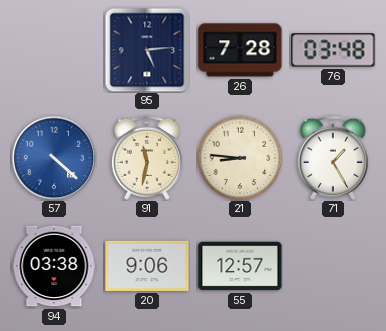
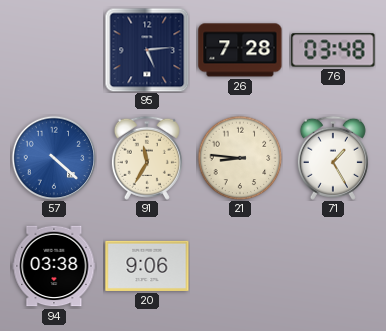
91: 11:32 -> 11:35 (147, 158)
55: 12:57 -> none (240, 266)
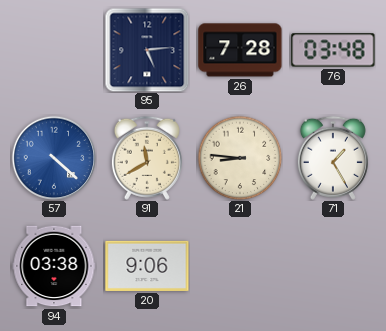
91: 11:35 -> 11:40 (147, 158)
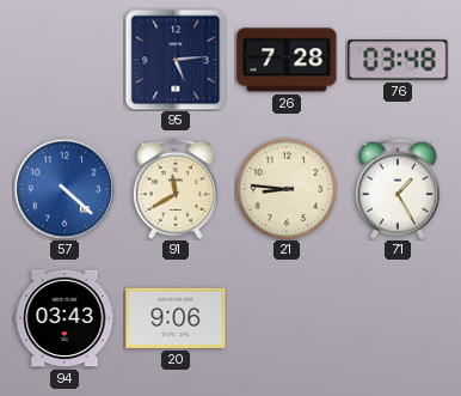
94: 03:38 -> 03:43 (64, 318)
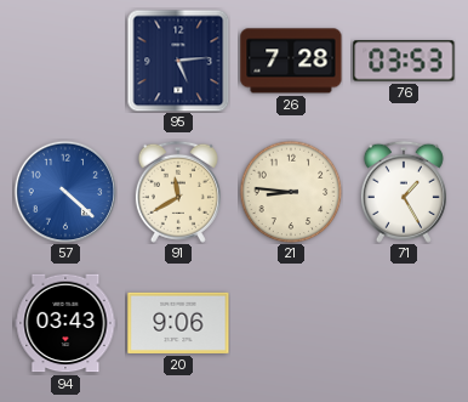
76: 03:48 -> 03:53 (404, 61)
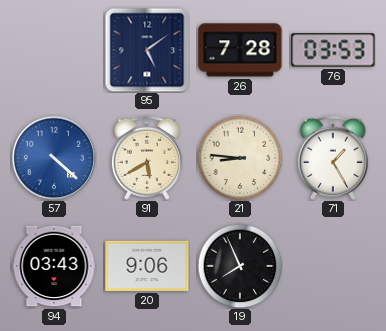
95: 5:14 -> 5:09 (147, 50)
91: 11:40 -> 5:40 (147, 158)
19: none -> 7:56 (240, 266)
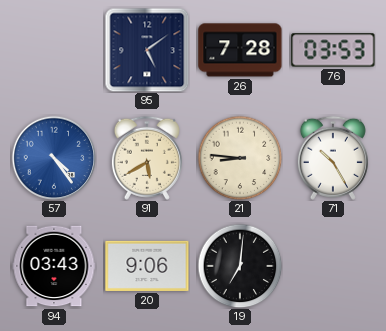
57: 4:22 -> 4:24 (54, 158)
71: 1:25 -> 10:25 (333, 158)
19: 7:56 -> 7:01 (240, 266)
